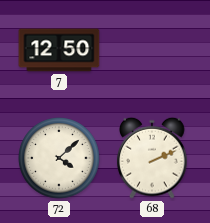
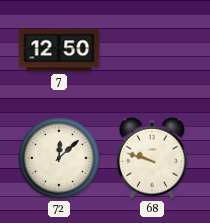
72: 4:08 -> 12:08 (59, 158)
68: 2:11 -> 9:48 (152, 158)
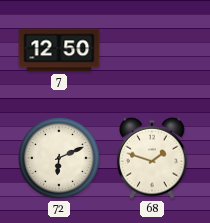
72: 12:08 -> 6:11 (59, 158)
68: 9:48 -> 1:48 (152, 158)
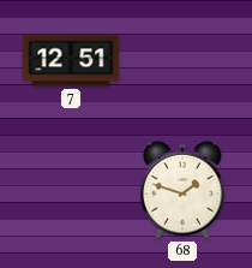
7: 12:50 -> 12:51 (71, 60)
72: 6:11 -> none (59, 158)
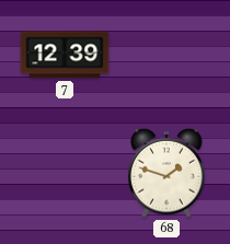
7: 12:51 -> 12:39 (65, 55)
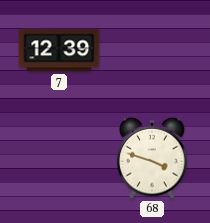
68: 1:48 -> 3:48 (152, 158)
